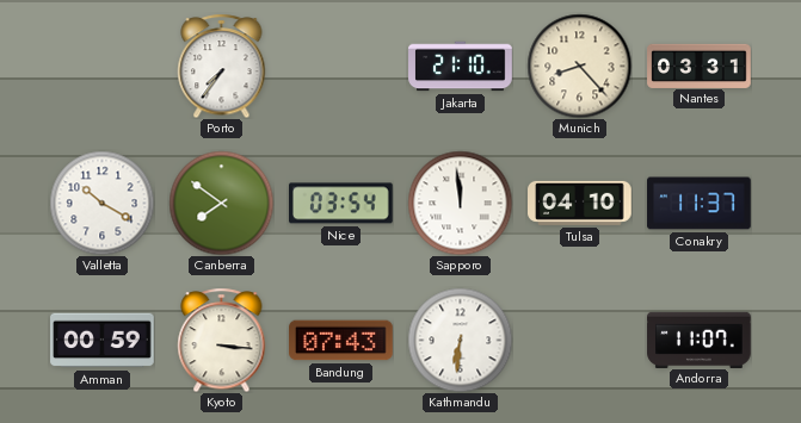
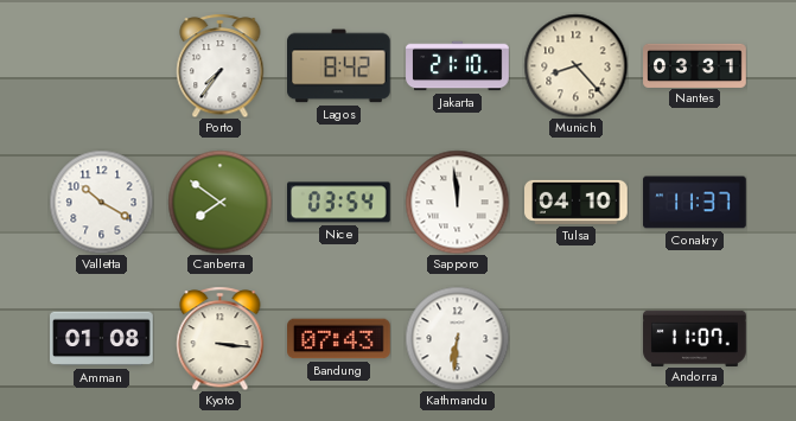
Lagos: none -> 8:42 (339, 66)
Amman: 00:59 -> 01:08 (102, 339)
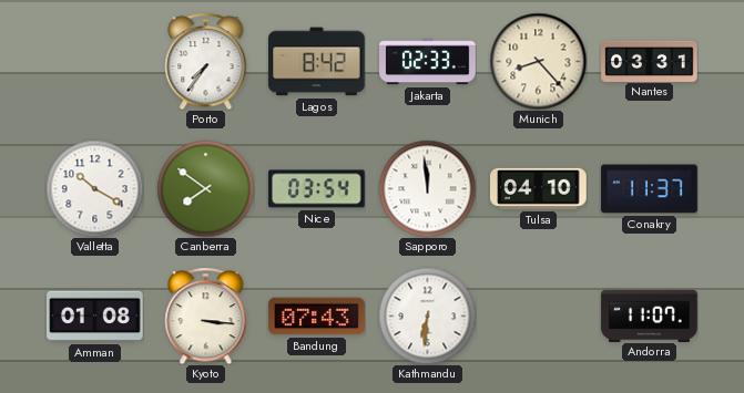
Jakarta: 21:10 -> 02:33 (428, 62)
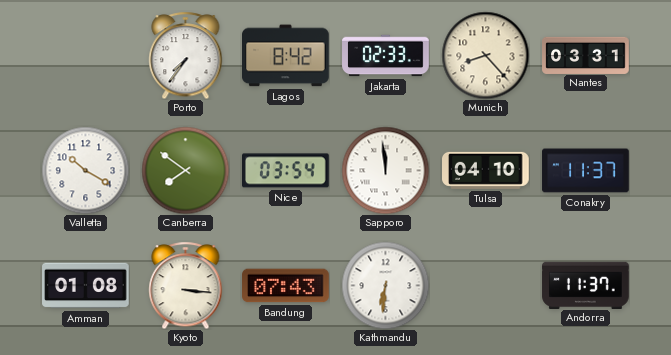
Andorra: 11:07 -> 11:37 (586, 285)
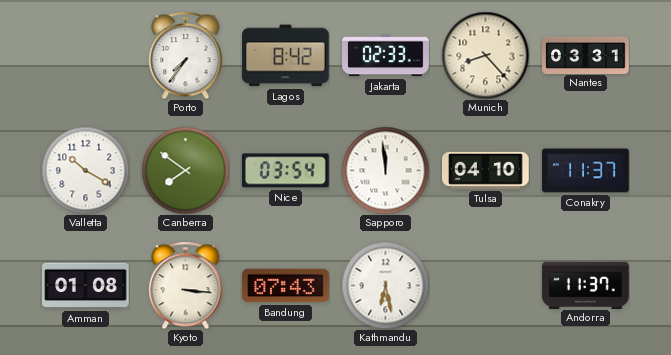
Kathmandu: 6:31 -> 6:28 (385, 285)
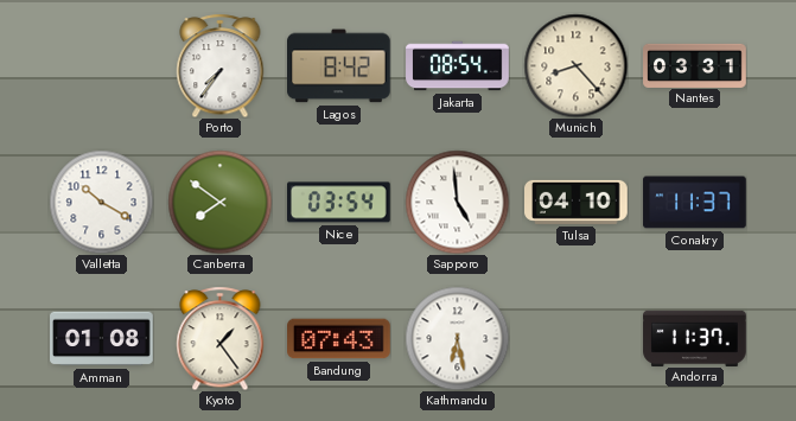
Jakarta: 02:33 -> 08:54 (458, 66)
Sapporo: 11:59 -> 4:59 (457, 202)
Kyoto: 3:16 -> 1:24 (221, 338)
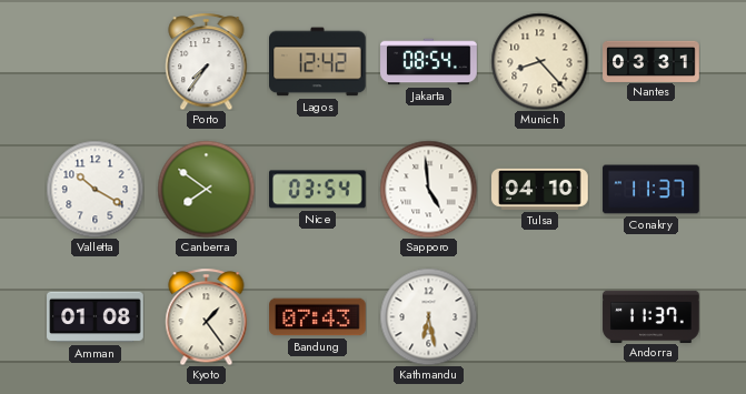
Lagos: 8:42 -> 12:42 (318, 62)
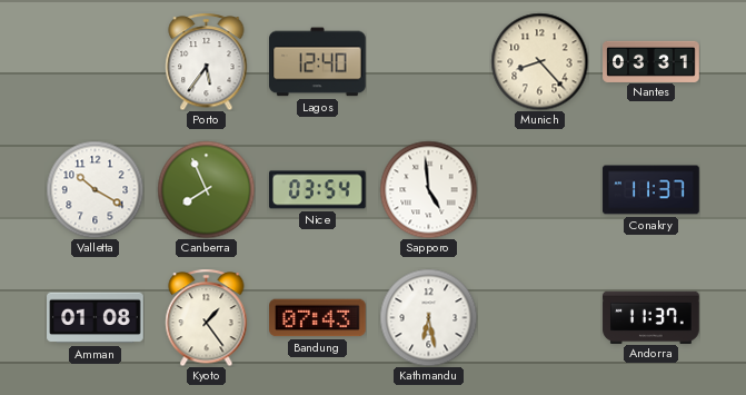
Porto: 7:36 -> 5:36 (207, 61)
Lagos: 12:42 -> 12:40 (318, 62)
Jakarta: 08:54 -> none (429, 62)
Canberra: 7:51 -> 7:56 (206, 189)
Tulsa: 04:10 -> none (540, 189)
